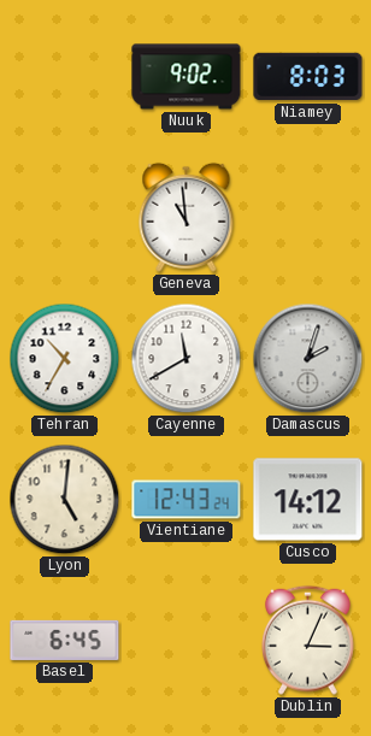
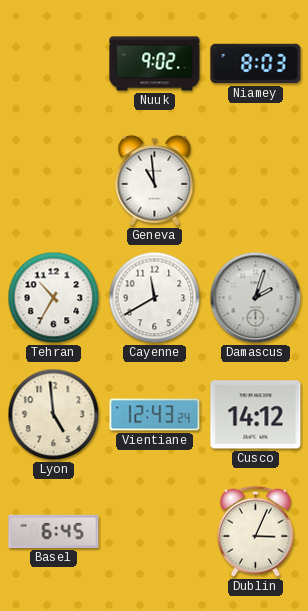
Lyon: 5:01 -> 4:59 (54, 415)
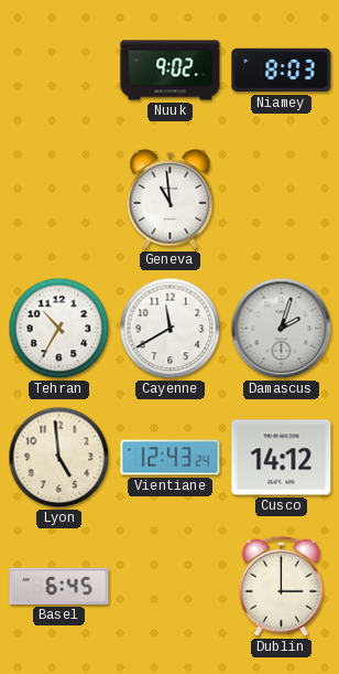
Dublin: 3:04 -> 3:00 (282, 586)
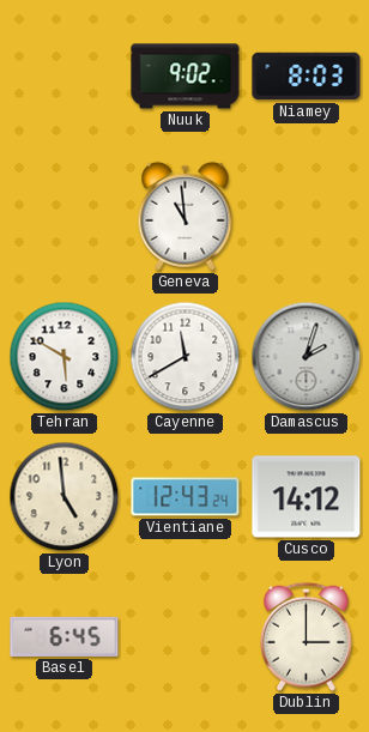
Tehran: 10:35 -> 5:50 (65, 357)
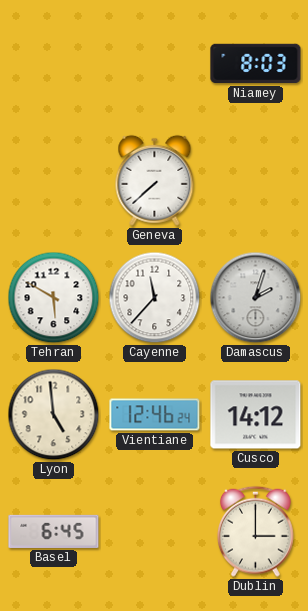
Nuuk: 9:02 -> none (186, 77)
Geneva: 10:59 -> 7:38 (155, 180)
Cayenne: 11:40 -> 11:37 (155, 298)
Vientiane: 12:43 -> 12:46 (155, 415)
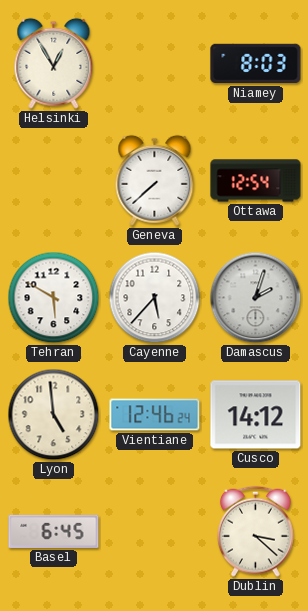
Helsinki: none -> 12:55 (54, 63)
Ottawa: none -> 12:54 (256, 181)
Cayenne: 11:37 -> 5:37 (155, 298)
Dublin: 3:00 -> 3:22 (256, 531)
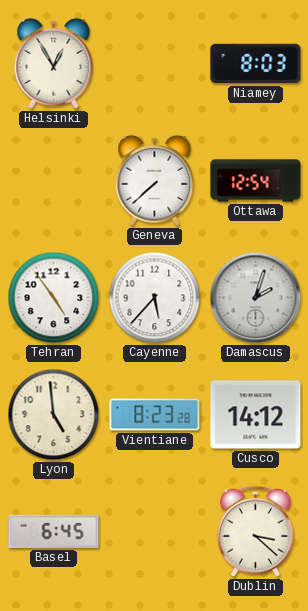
Tehran: 5:50 -> 4:54 (54, 298)
Vientiane: 12:46 -> 8:23 (155, 415)
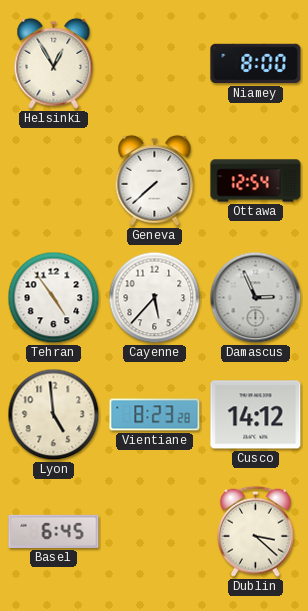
Niamey: 8:03 -> 8:00 (256, 64)
Damascus: 2:03 -> 2:56 (256, 298)
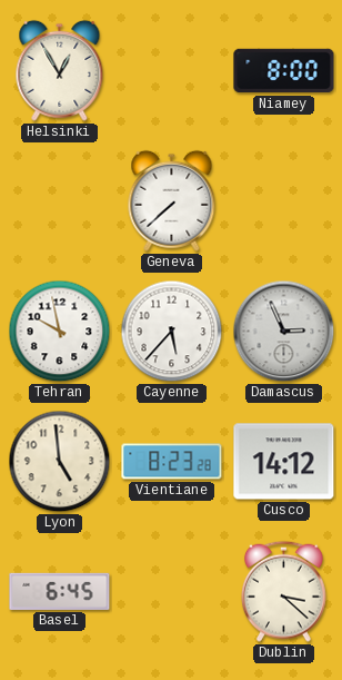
Ottawa: 12:54 -> none (256, 181)
Tehran: 4:54 -> 9:58 (60, 332)
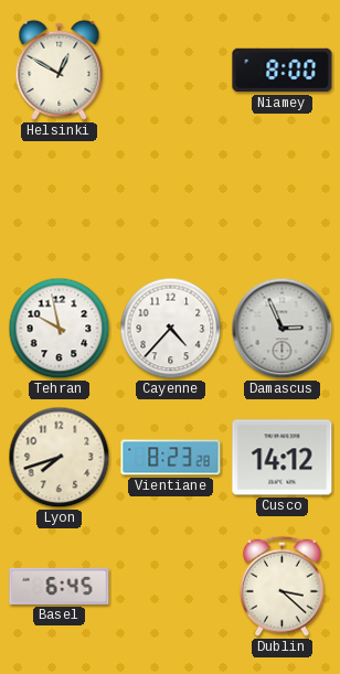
Helsinki: 12:55 -> 12:50 (60, 69)
Geneva: 7:38 -> none (172, 200)
Cayenne: 5:37 -> 4:37 (171, 329)
Lyon: 4:59 -> 7:42 (60, 458)
